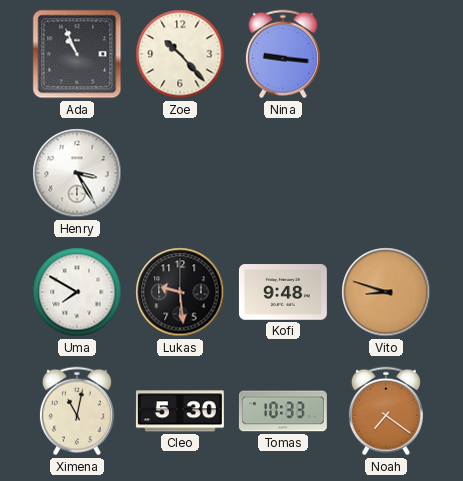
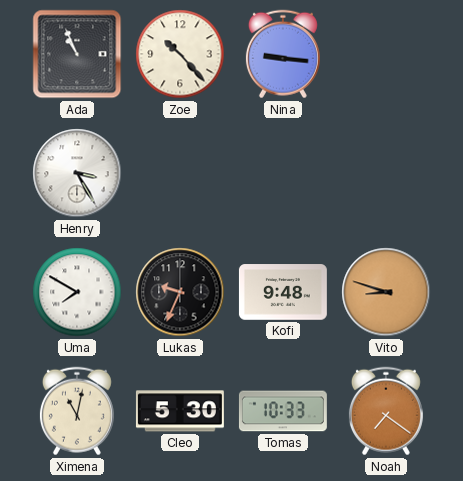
Lukas: 9:29 -> 9:34 (180, 292)
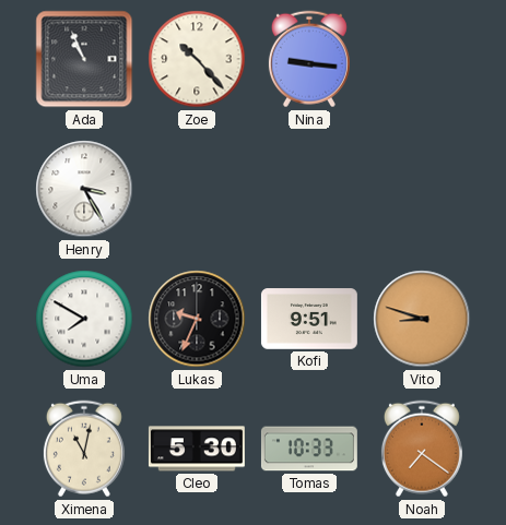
Kofi: 9:48 -> 9:51 (309, 319)
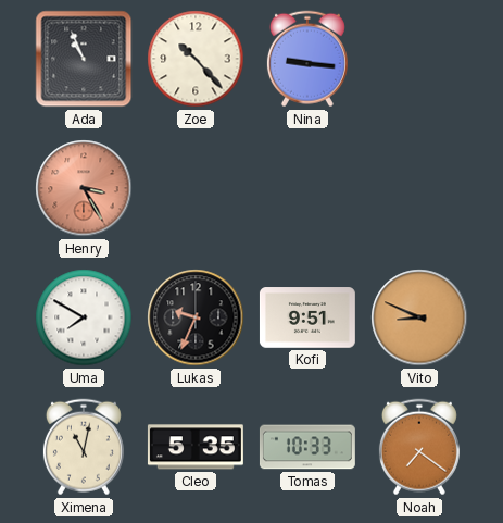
Henry dial: white -> salmon (84, 188)
Vito: 8:48 -> 8:49 (419, 317)
Cleo: 5:30 -> 5:35 (196, 447)
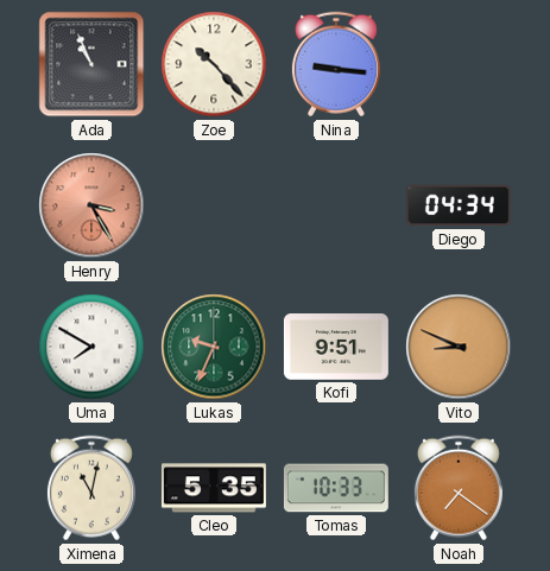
Diego: none -> 04:34 (459, 205)
Lukas dial: black -> green (214, 347)
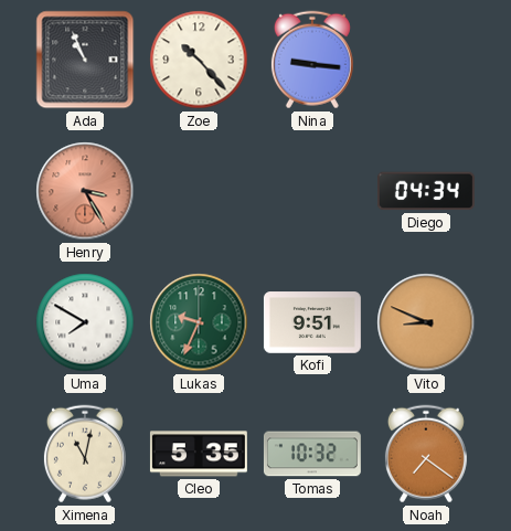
Tomas: 10:33 -> 10:32 (312, 454)
